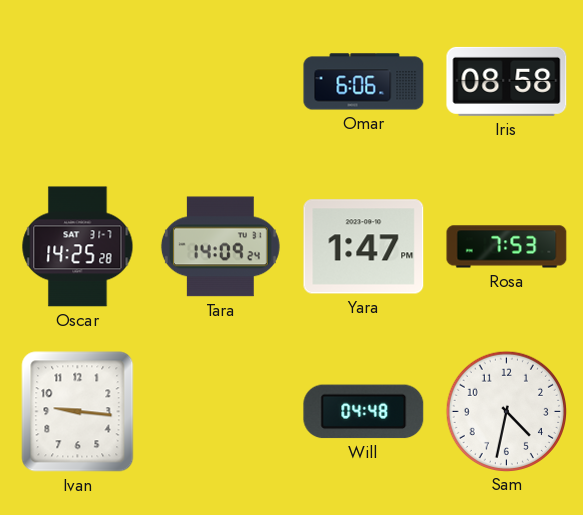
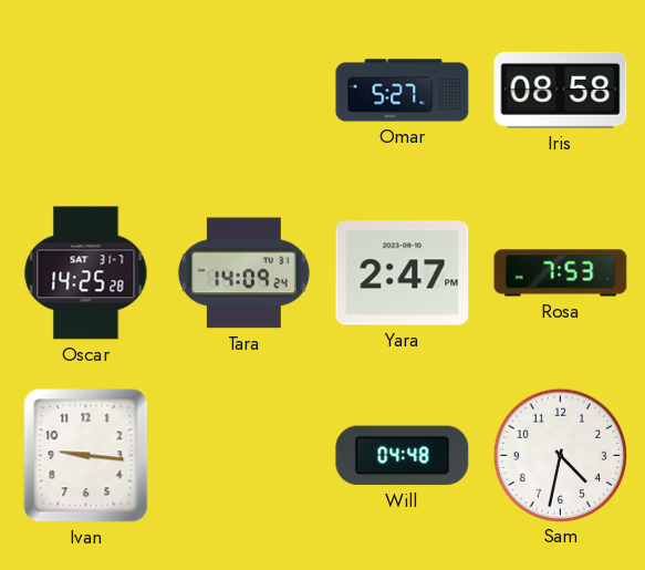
Omar: 6:06 -> 5:27 (403, 91)
Yara: 1:47 -> 2:47 (403, 273)
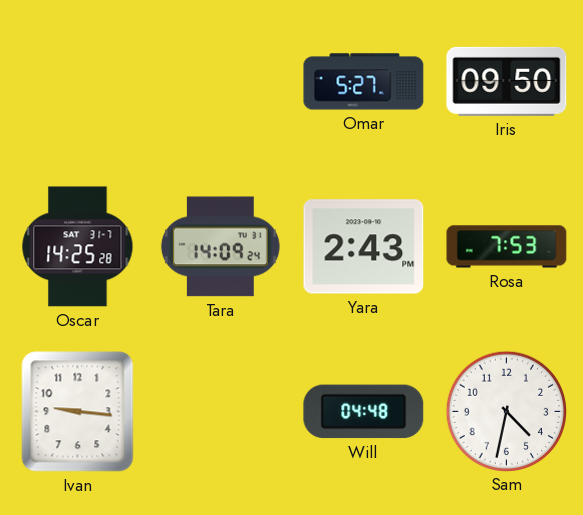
Iris: 08:58 -> 09:50 (507, 81)
Yara: 2:47 -> 2:43 (364, 247)
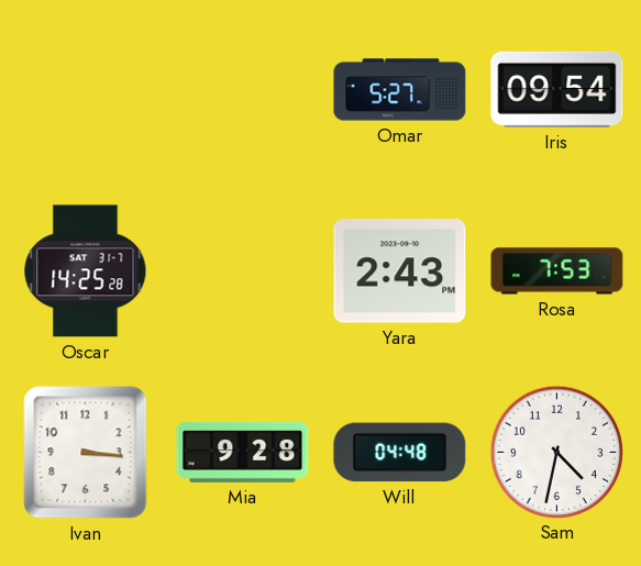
Iris: 09:50 -> 09:54 (557, 89)
Tara: 14:09 -> none (220, 247)
Ivan: 9:16 -> 3:16 (86, 453)
Mia: none -> 9:28 (243, 452)
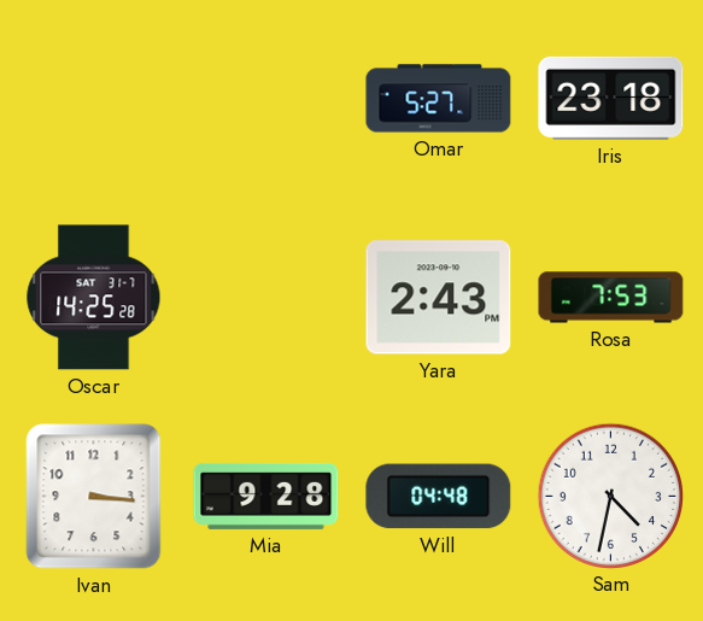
Iris: 09:54 -> 23:18 (611, 98)
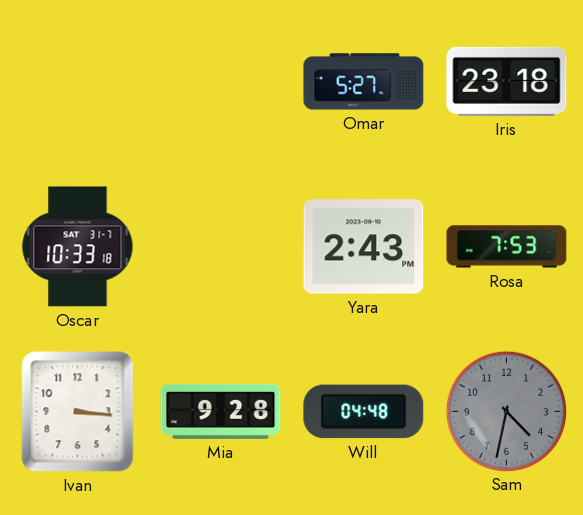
Oscar: 14:25 -> 10:33 (78, 247)
Sam dial: white -> grey (506, 411)
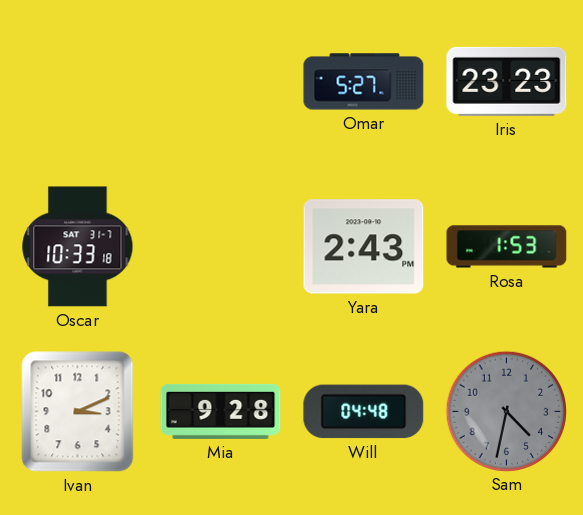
Iris: 23:18 -> 23:23 (507, 81)
Rosa: 7:53 -> 1:53 (507, 247)
Ivan: 3:16 -> 3:11 (78, 412)
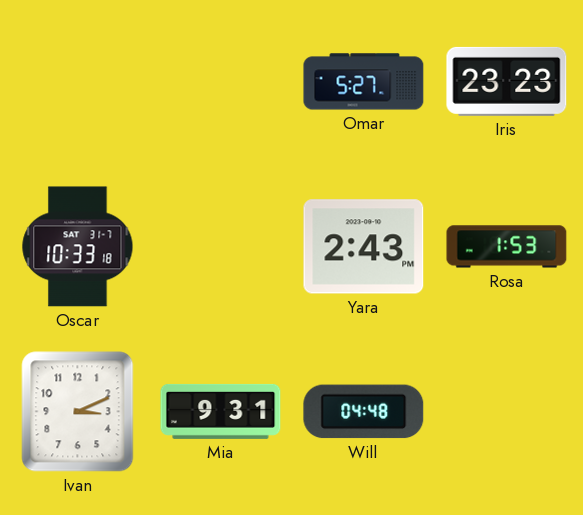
Mia: 9:28 -> 9:31 (221, 411)
Sam: 4:32 -> none (506, 411)
